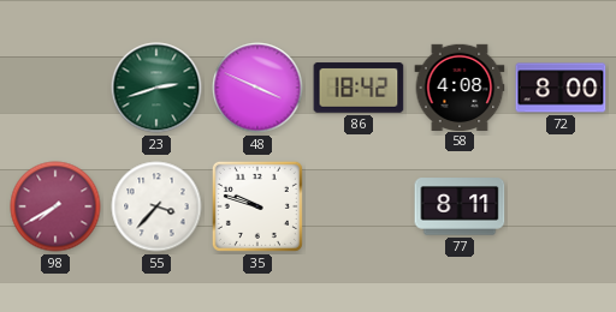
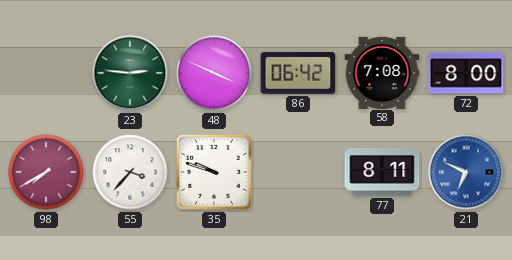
23: 2:42 -> 2:46 (130, 73)
86: 18:42 -> 06:42 (298, 73)
58: 4:08 -> 7:08 (382, 72)
21: none -> 6:49 (466, 172)
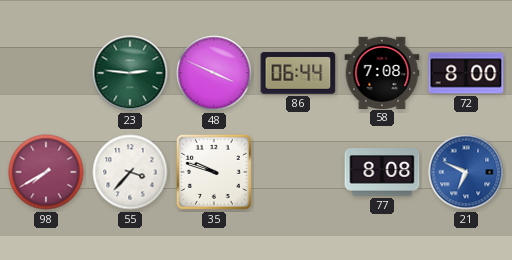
86: 06:42 -> 06:44 (298, 73)
77: 8:11 -> 8:08 (382, 172)
